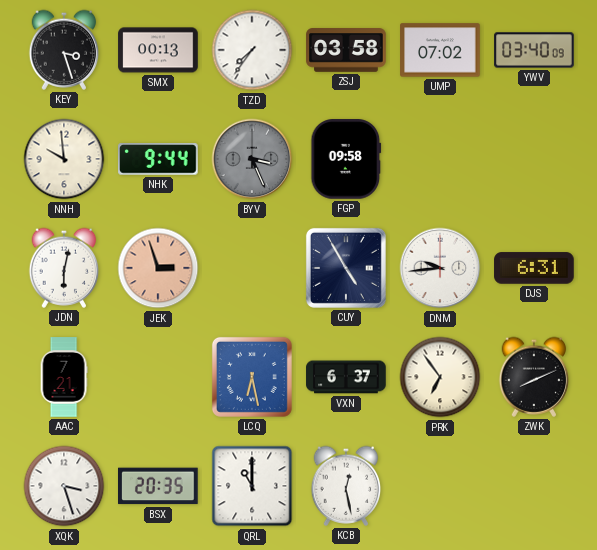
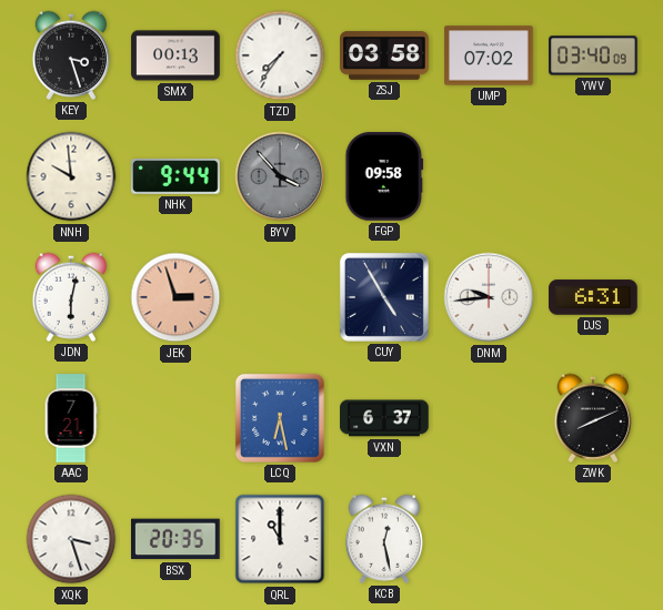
BYV: 3:26 -> 3:53 (280, 176)
PRK: 6:54 -> none (440, 377)
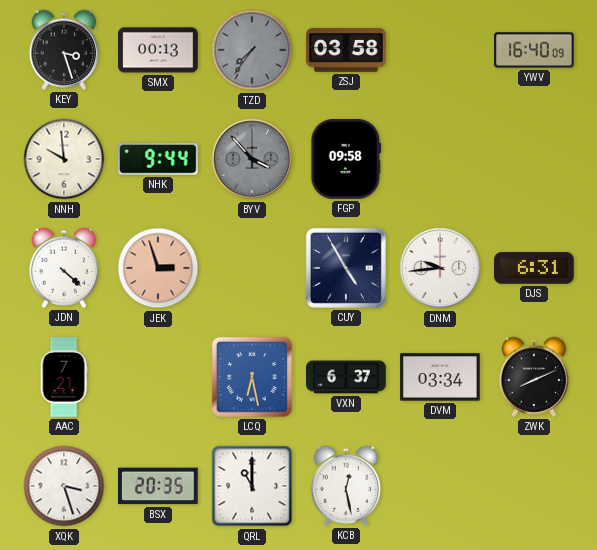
TZD dial: white -> grey (252, 50)
UMP: 07:02 -> none (489, 55)
YWV: 03:40 -> 16:40 (534, 50)
JDN: 6:02 -> 4:22 (64, 268)
DVM: none -> 03:34 (440, 377)
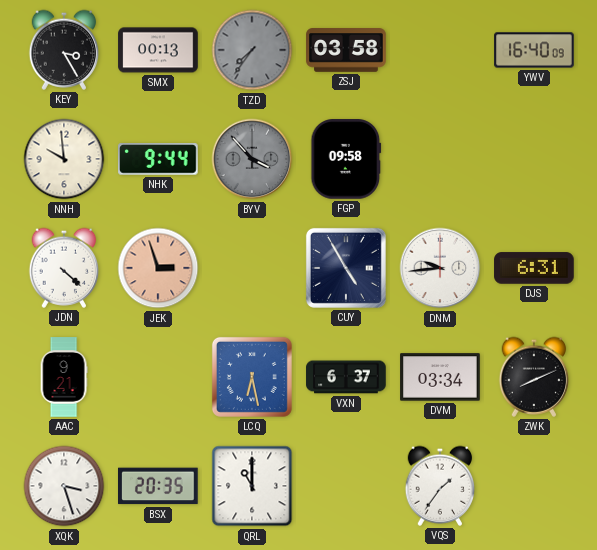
KEY: 3:27 -> 3:25 (64, 50)
AAC: 7:21 -> 9:21 (64, 377)
KCB: 12:28 -> none (346, 486)
VQS: none -> 1:36 (440, 486)
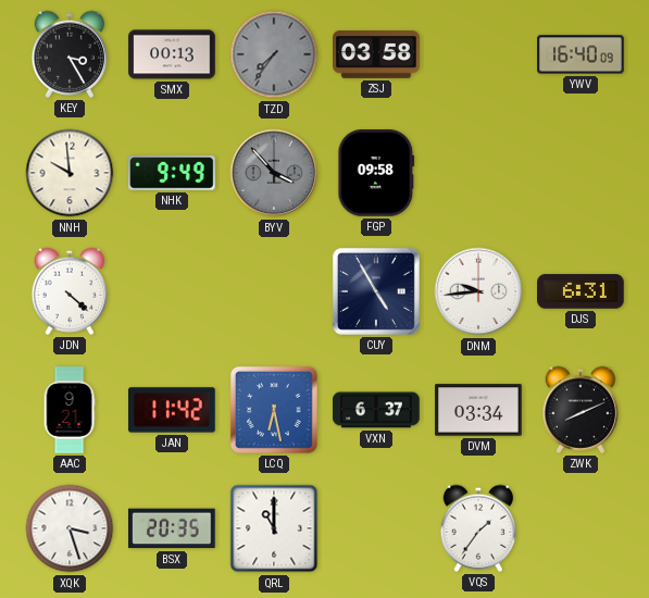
NHK: 9:44 -> 9:49 (172, 173)
JEK: 2:57 -> none (158, 268)
JAN: none -> 11:42 (172, 410)
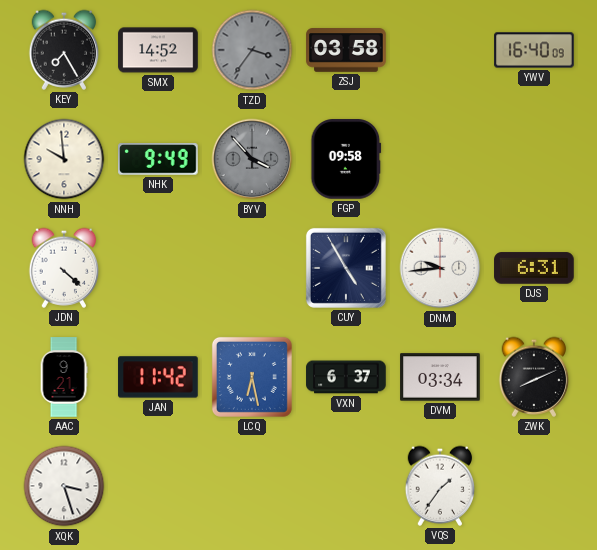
KEY: 3:25 -> 7:25 (64, 50)
SMX: 00:13 -> 14:52 (158, 50)
TZD: 7:36 -> 3:36 (252, 50)
BSX: 20:35 -> none (173, 528)
QRL: 11:00 -> none (274, 528)
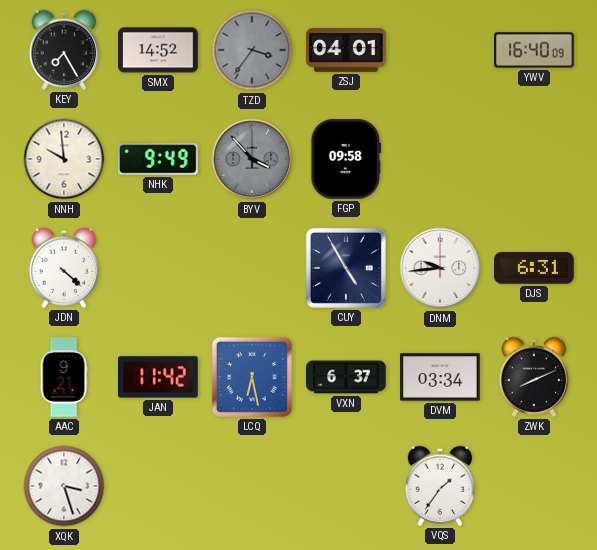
ZSJ: 03:58 -> 04:01 (346, 50)
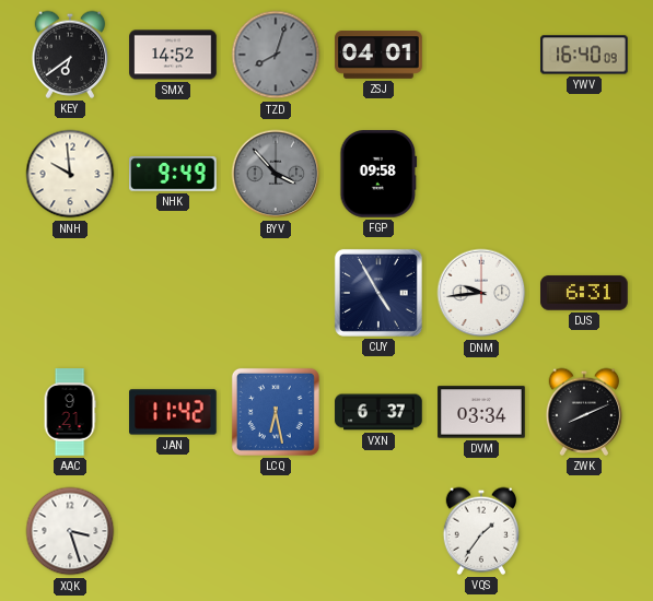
KEY: 7:25 -> 6:39 (70, 55)
TZD: 3:36 -> 8:03 (276, 55)
JDN: 4:22 -> none (64, 268)
